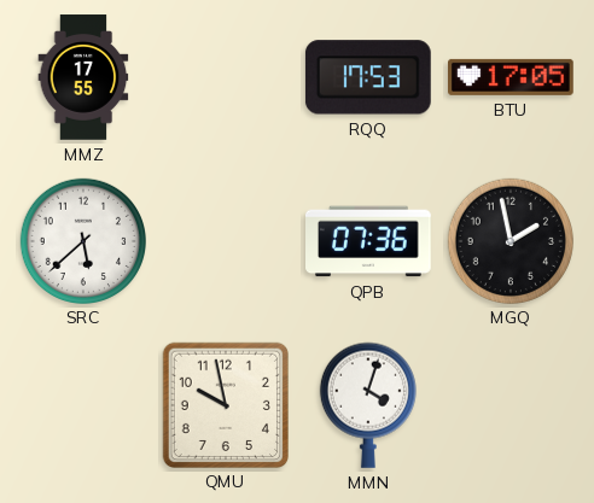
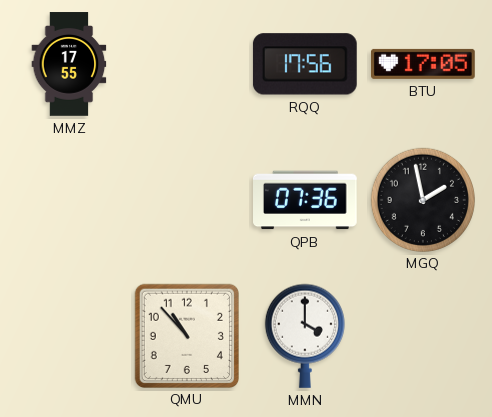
RQQ: 17:53 -> 17:56 (305, 64)
SRC: 5:38 -> none (82, 240)
QMU: 9:58 -> 10:53 (186, 335)
MMN: 4:03 -> 4:00 (305, 336)
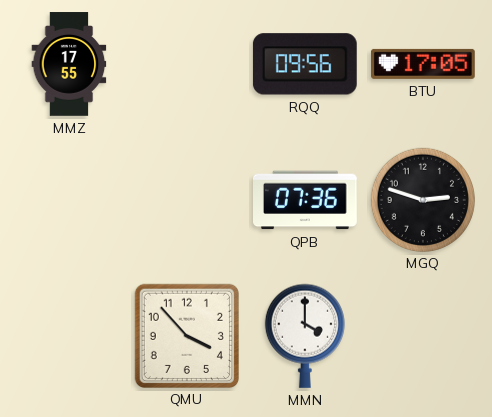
RQQ: 17:56 -> 09:56 (305, 64)
MGQ: 1:58 -> 2:48 (422, 199)
QMU: 10:53 -> 3:53 (186, 335)
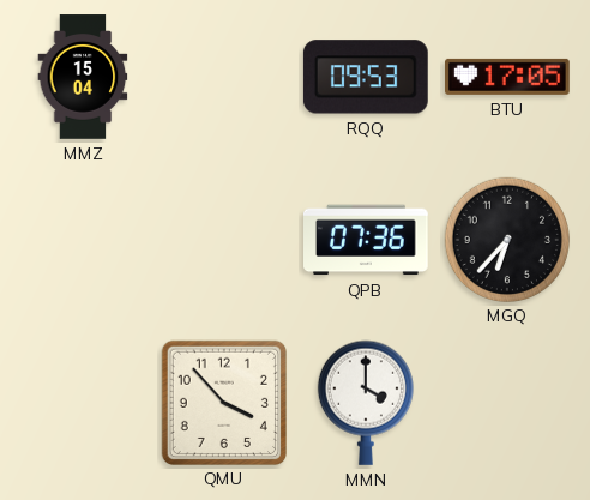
MMZ: 17:55 -> 15:04 (83, 77)
RQQ: 09:56 -> 09:53 (366, 77)
MGQ: 2:48 -> 6:37 (506, 239)
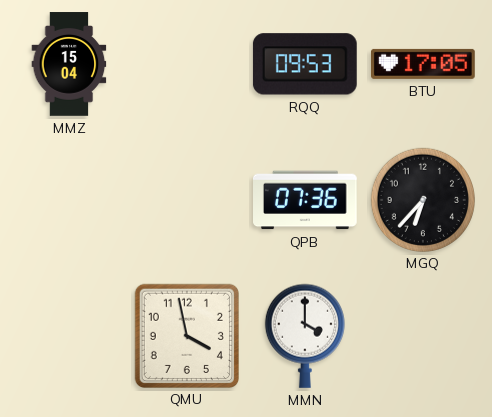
QMU: 3:53 -> 3:58 (186, 335)
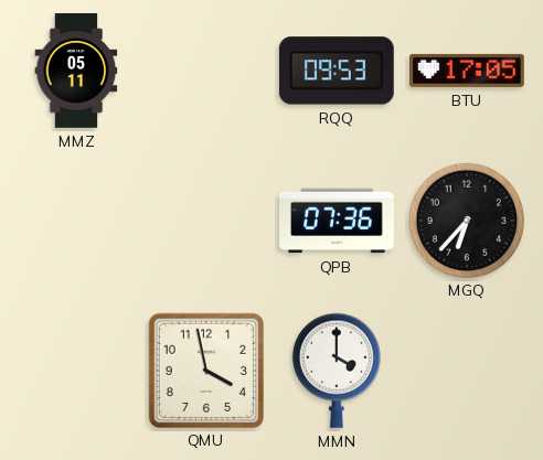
MMZ: 15:04 -> 05:11 (76, 71)
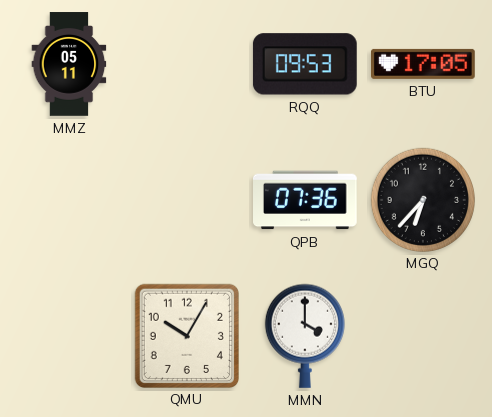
QMU: 3:58 -> 10:05 (186, 335)
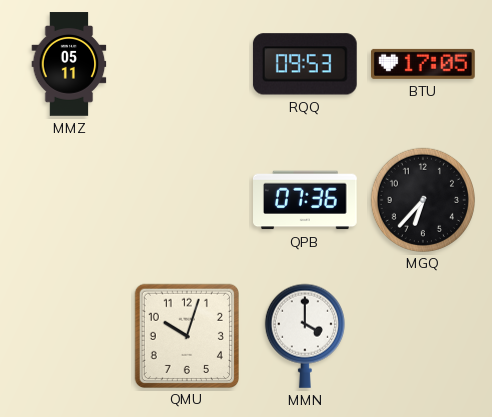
QMU: 10:05 -> 10:03 (186, 335)
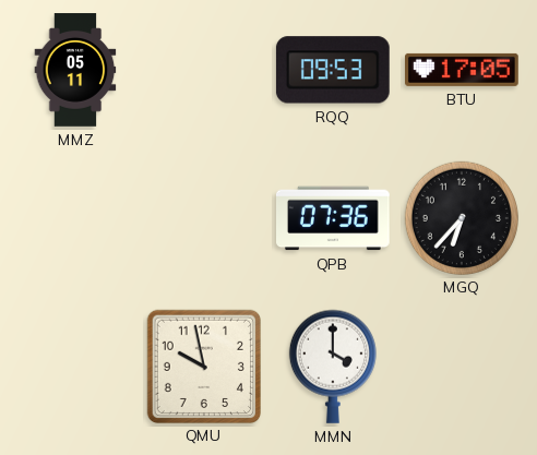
QMU: 10:03 -> 9:58 (203, 366)
